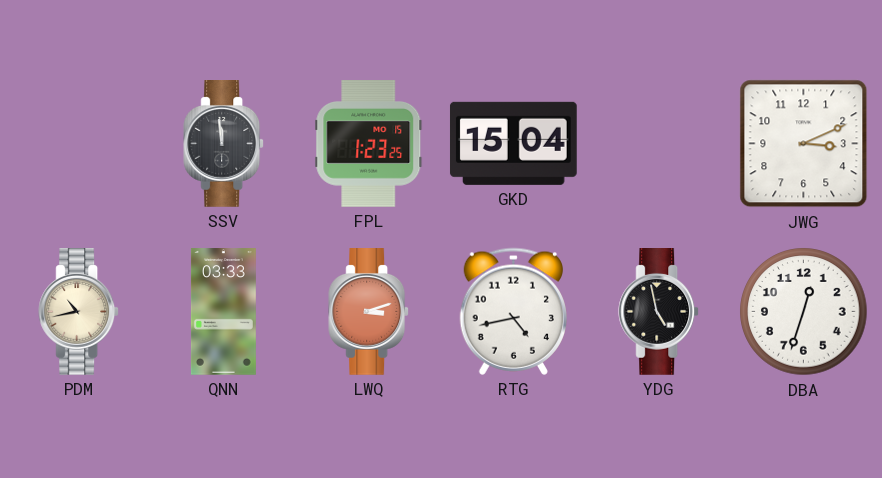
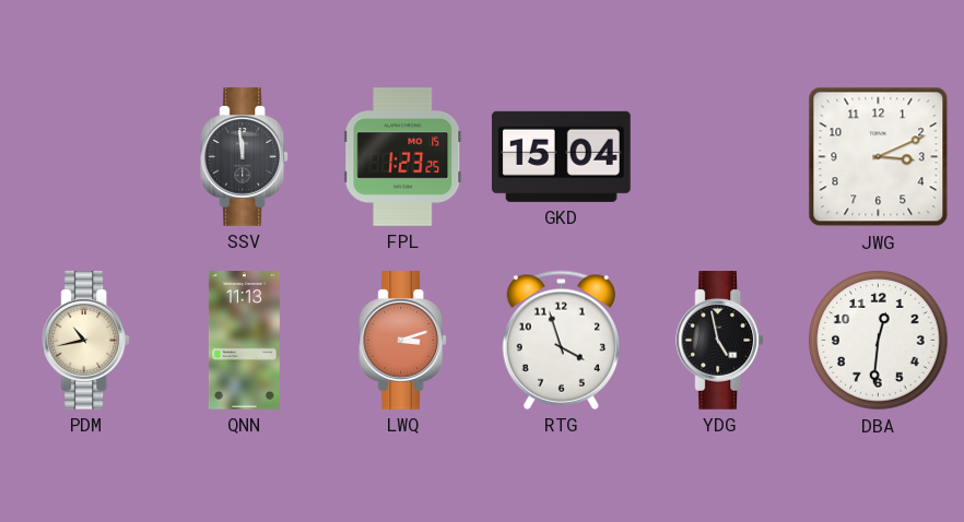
QNN: 03:33 -> 11:13 (244, 341)
RTG: 4:43 -> 3:57 (561, 340)
DBA: 12:33 -> 12:31 (879, 341)
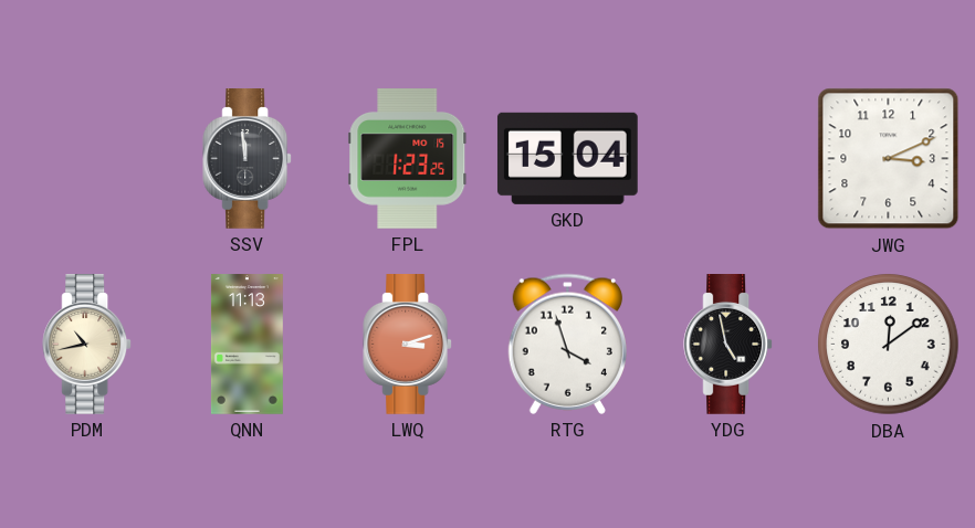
DBA: 12:31 -> 12:09 (889, 345)
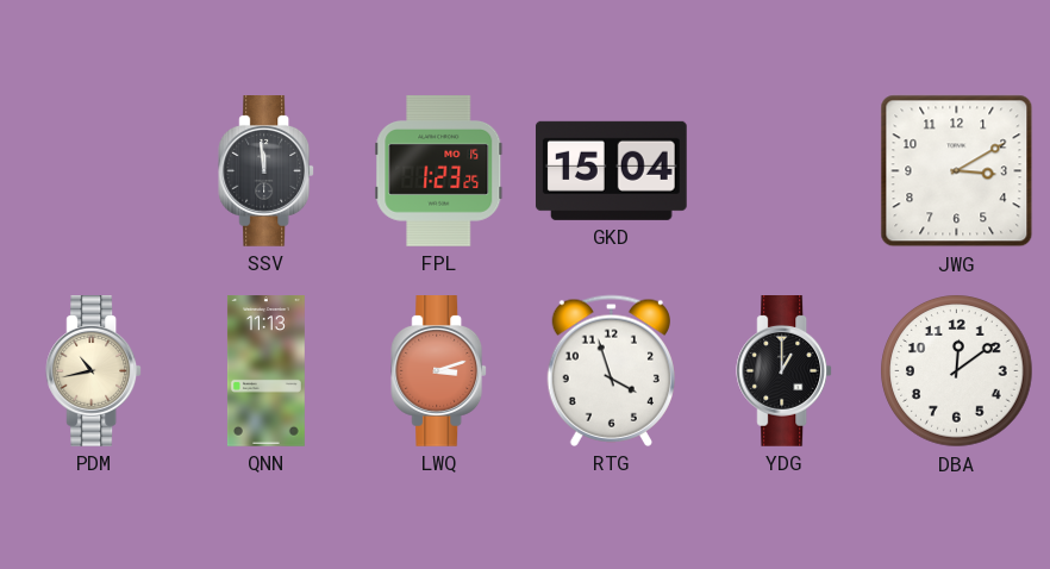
JWG: 3:11 -> 3:10 (957, 171)
YDG: 4:58 -> 1:00 (785, 371)
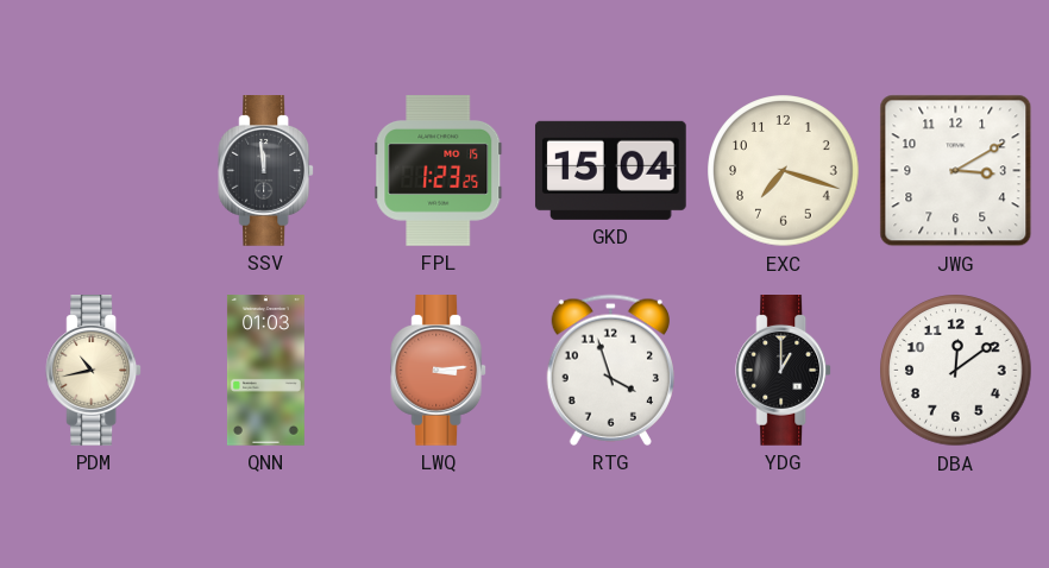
EXC: none -> 7:18 (784, 171)
QNN: 11:13 -> 01:03 (265, 371)
LWQ: 3:12 -> 3:14 (439, 371)
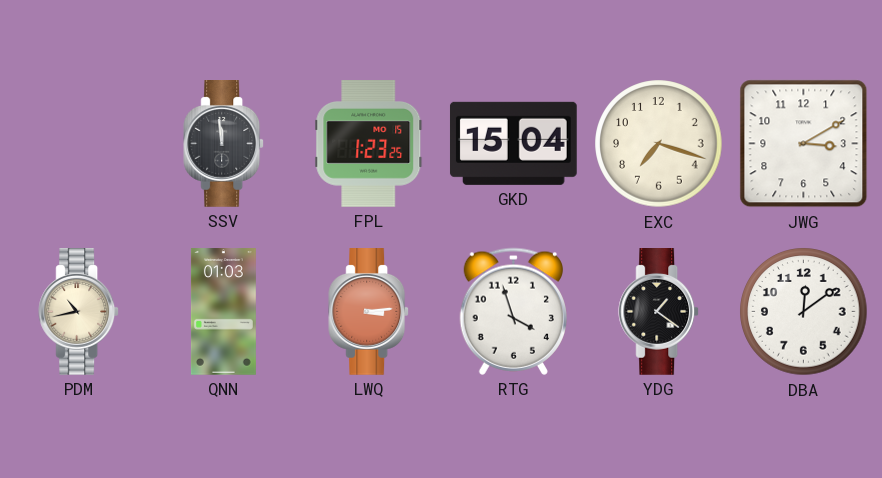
YDG: 1:00 -> 1:21 (659, 312)
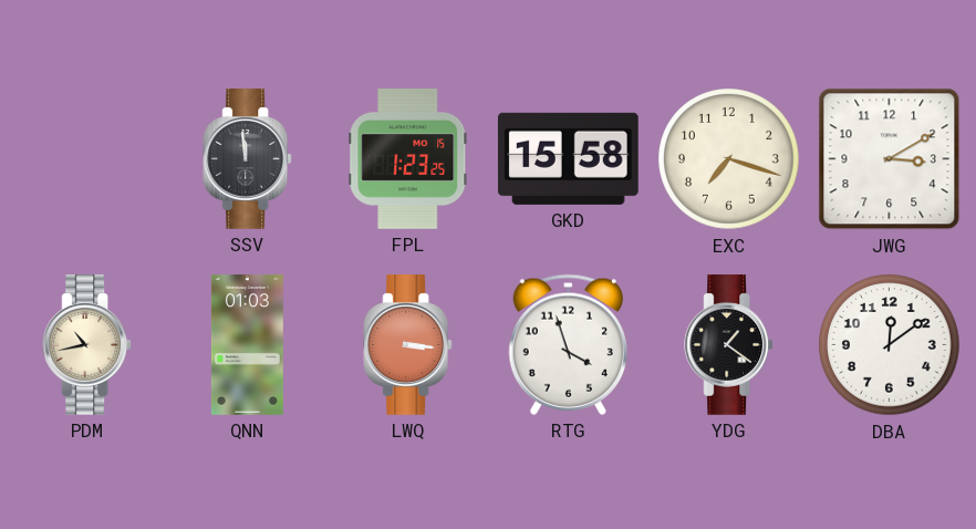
GKD: 15:04 -> 15:58 (568, 158)
LWQ: 3:14 -> 3:16 (408, 345)
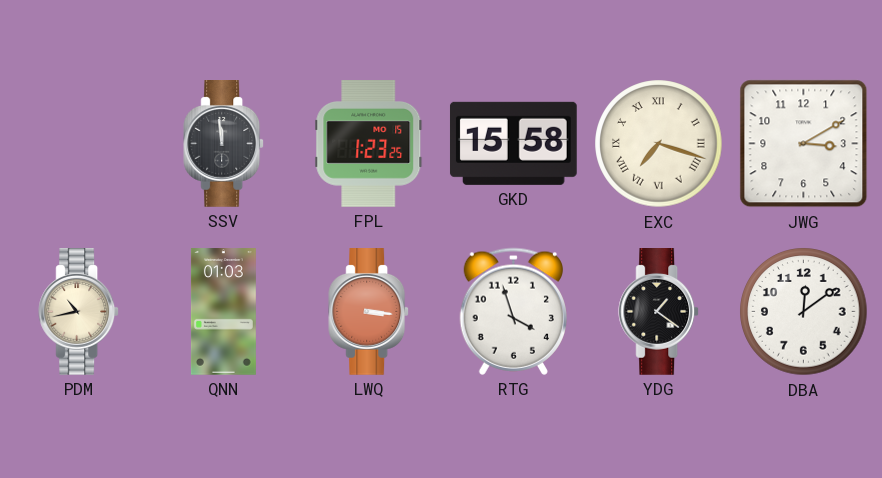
EXC numerals: Arabic -> Roman (659, 144)
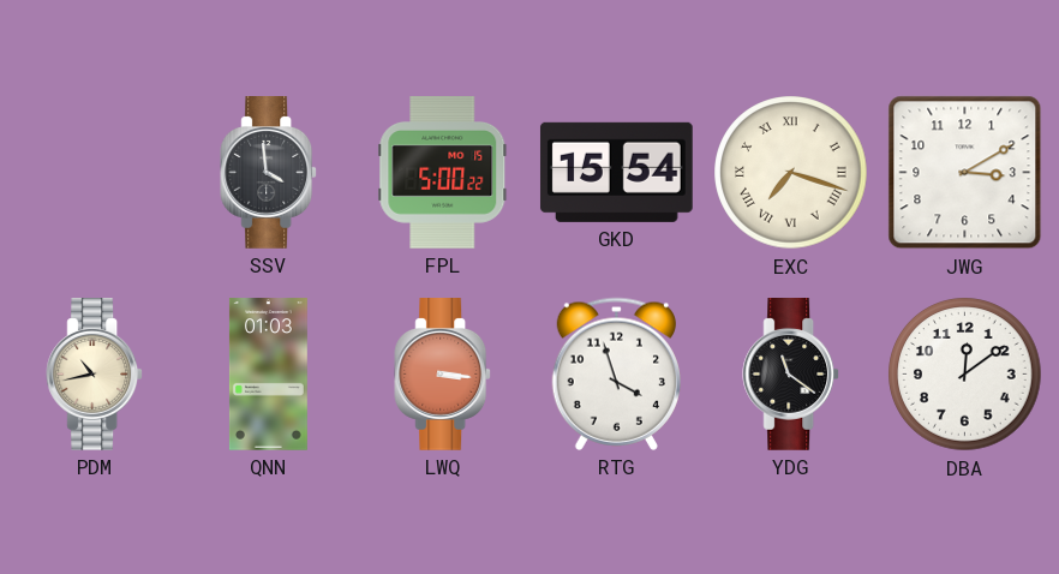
SSV: 11:59 -> 3:59 (269, 173)
FPL: 1:23 -> 5:00 (443, 173)
GKD: 15:58 -> 15:54 (616, 172)
YDG: 1:21 -> 11:21 (791, 375)
